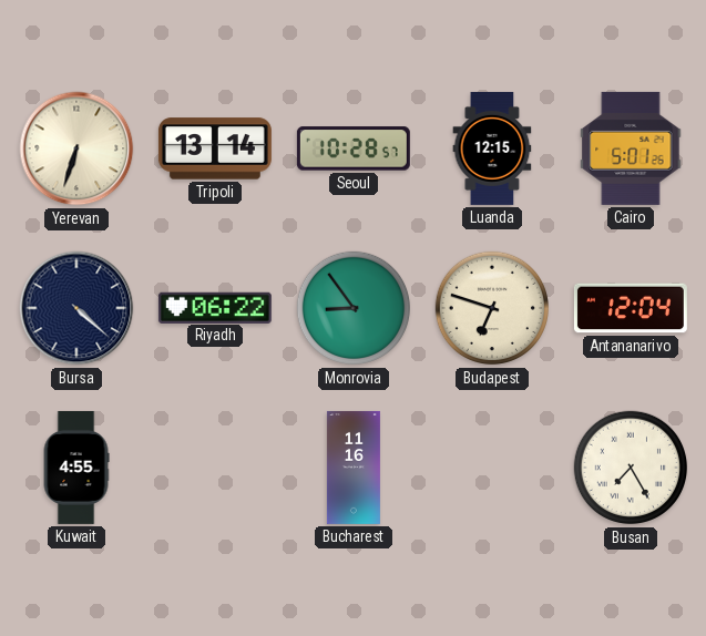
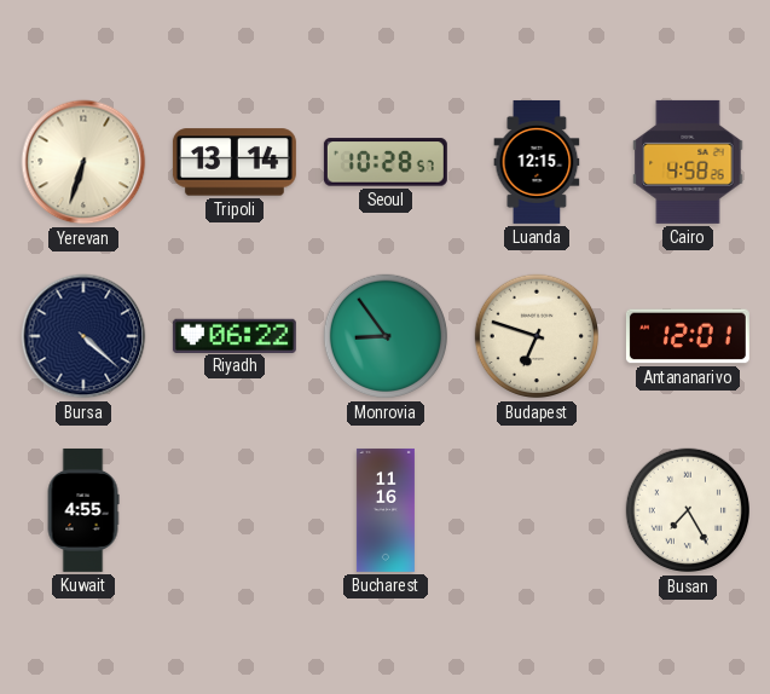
Cairo: 5:01 -> 4:58 (688, 162)
Antananarivo: 12:04 -> 12:01 (688, 336)
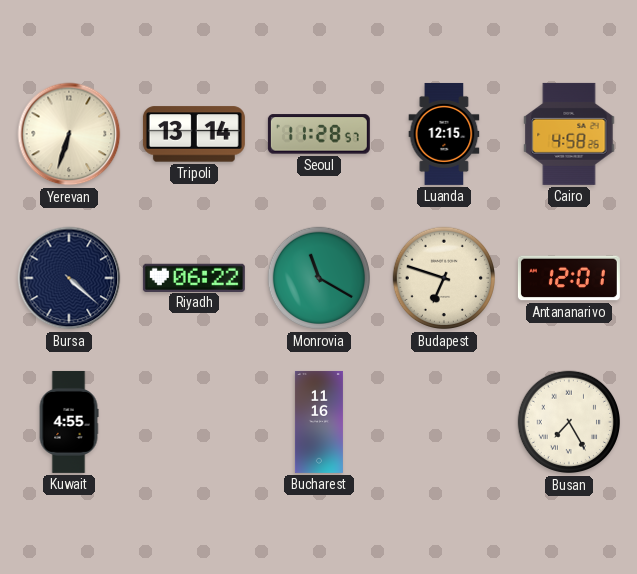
Seoul: 10:28 -> 11:28 (319, 134)
Monrovia: 8:54 -> 11:20 (319, 278)
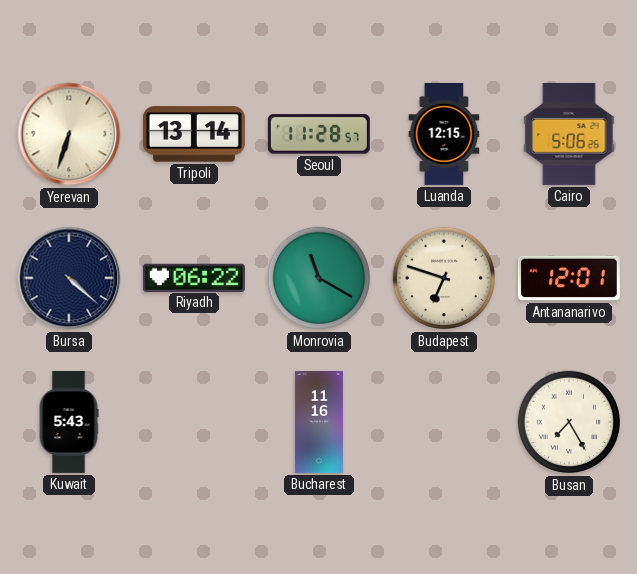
Cairo: 4:58 -> 5:06 (569, 134)
Kuwait: 4:55 -> 5:43 (69, 422)
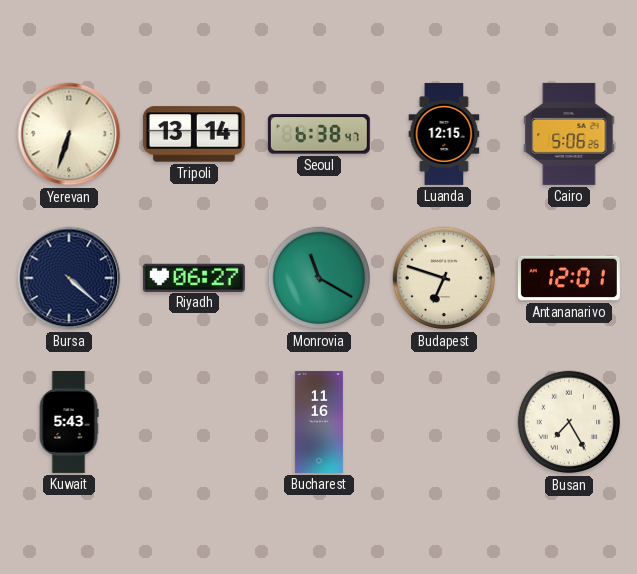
Seoul: 11:28 -> 6:38 (319, 134)
Riyadh: 06:22 -> 06:27 (194, 277)
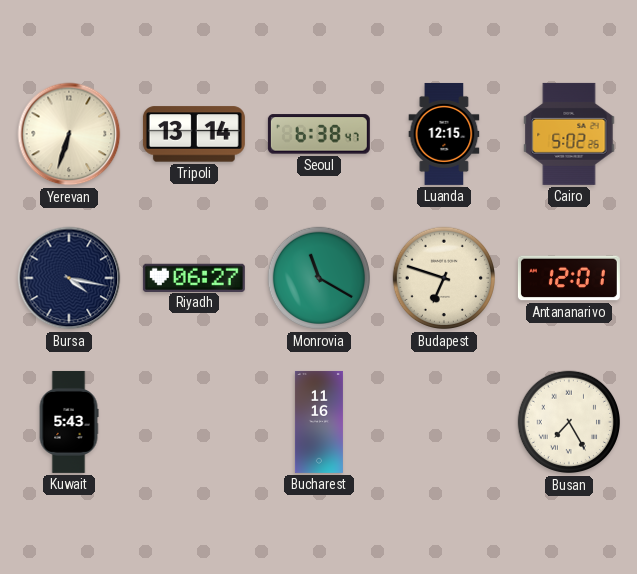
Cairo: 5:06 -> 5:02 (569, 134)
Bursa: 4:22 -> 4:17 (69, 278)
